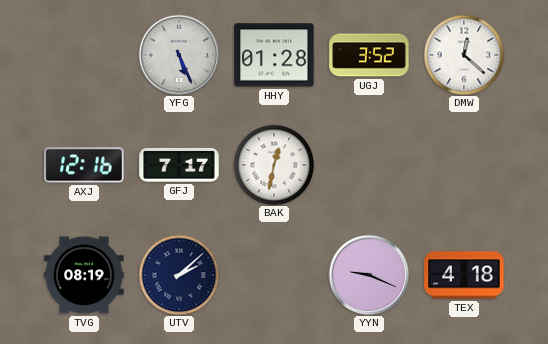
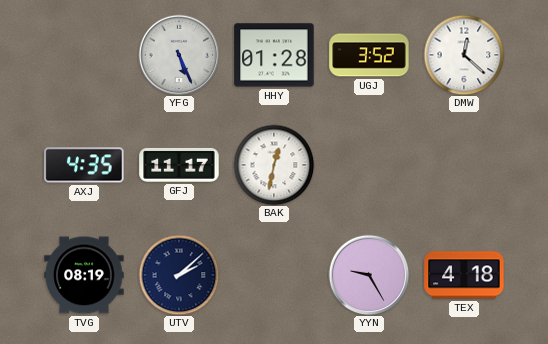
AXJ: 12:16 -> 4:35 (84, 165)
GFJ: 7:17 -> 11:17 (179, 165)
YYN: 9:19 -> 9:25 (369, 275)
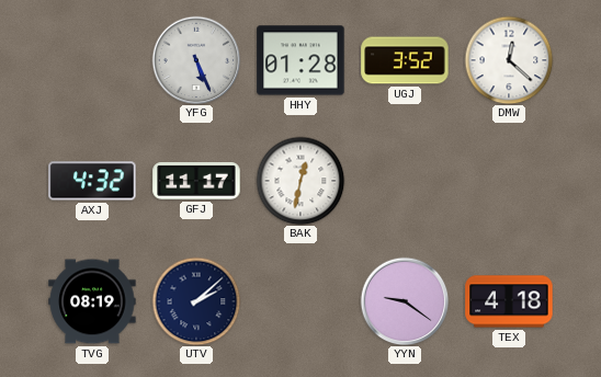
AXJ: 4:35 -> 4:32 (92, 181)
YYN: 9:25 -> 9:21 (405, 301)
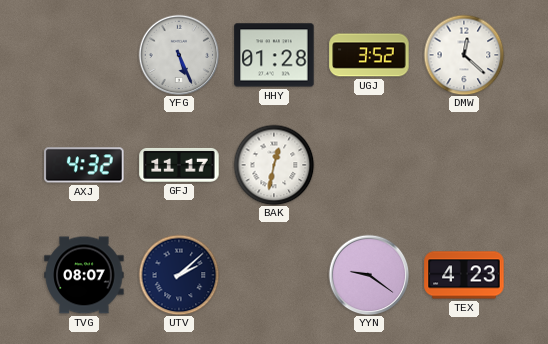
TVG: 08:19 -> 08:07 (84, 275)
TEX: 4:18 -> 4:23 (464, 275)
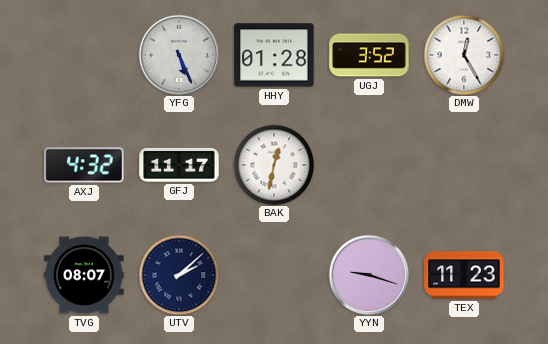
DMW: 12:22 -> 12:25 (464, 55)
YYN: 9:21 -> 9:18 (369, 275)
TEX: 4:23 -> 11:23 (464, 275)
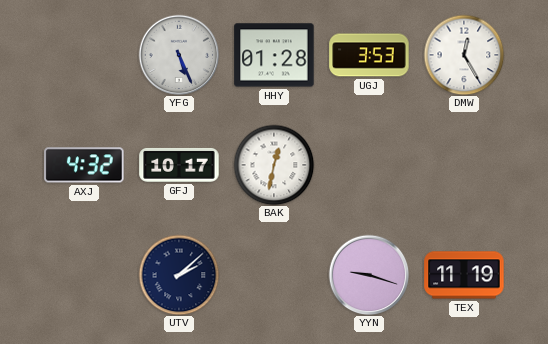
UGJ: 3:52 -> 3:53 (369, 55)
GFJ: 11:17 -> 10:17 (179, 165)
TVG: 08:07 -> none (84, 275)
TEX: 11:23 -> 11:19 (464, 275)
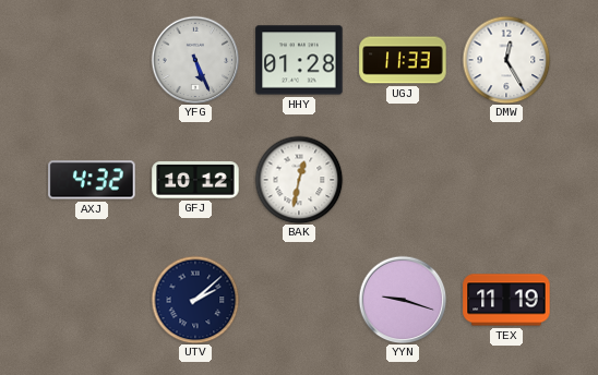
UGJ: 3:53 -> 11:33 (403, 60)
GFJ: 10:17 -> 10:12 (195, 180)
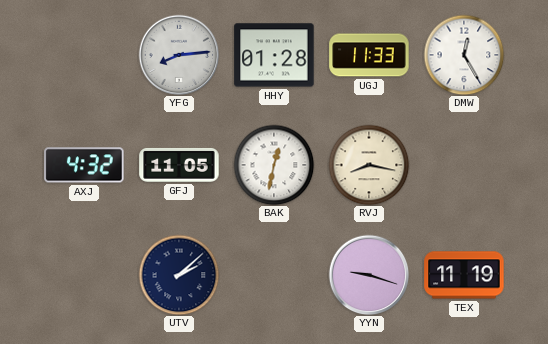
YFG: 5:26 -> 8:14 (179, 55)
GFJ: 10:12 -> 11:05 (179, 165)
RVJ: none -> 8:17 (369, 165)
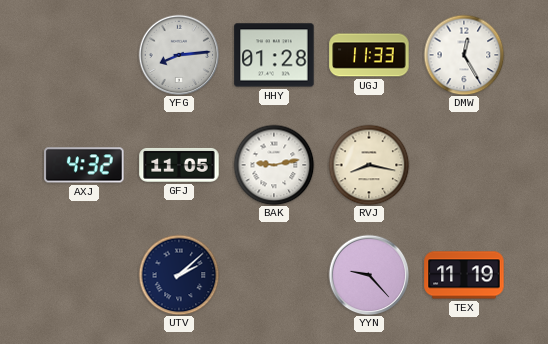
BAK: 12:32 -> 9:13 (274, 165)
YYN: 9:18 -> 9:23 (369, 275)
